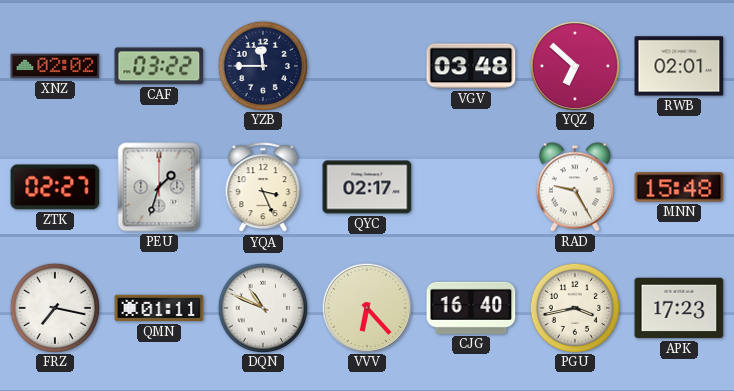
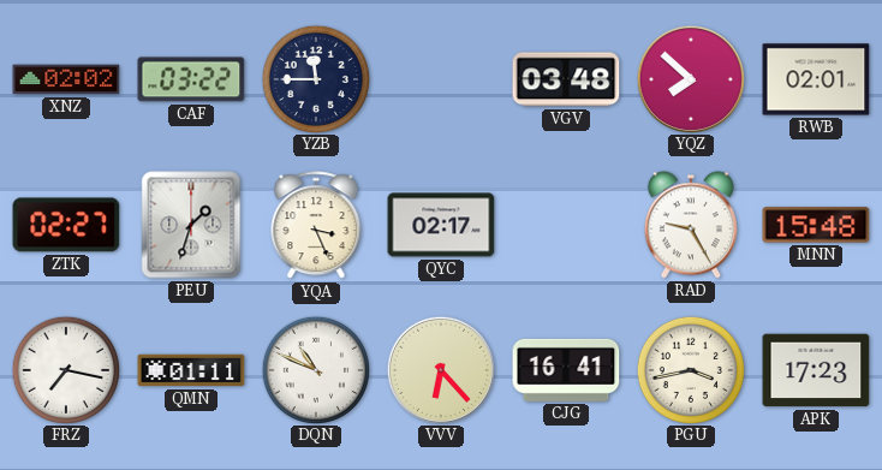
YQZ: 6:52 -> 7:52 (690, 78)
CJG: 16:40 -> 16:41 (566, 370)
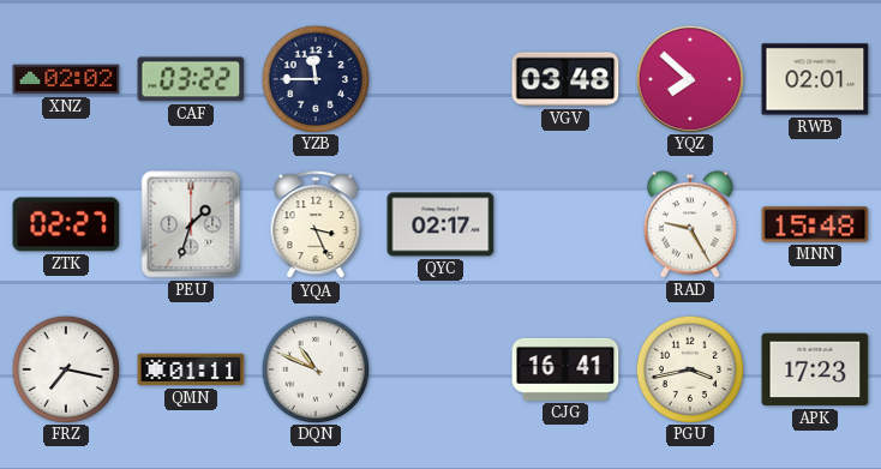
VVV: 6:23 -> none (440, 369)
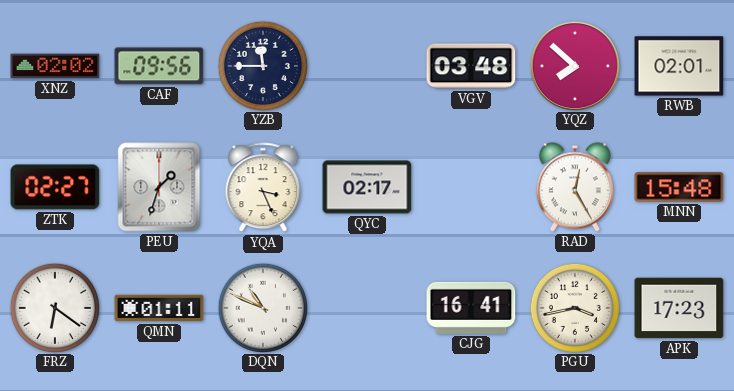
CAF: 03:22 -> 09:56 (159, 66)
RAD: 9:25 -> 12:25 (575, 187)
FRZ: 7:17 -> 6:21 (54, 307)
